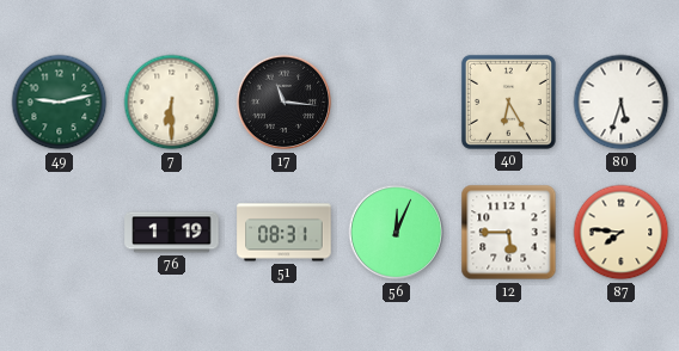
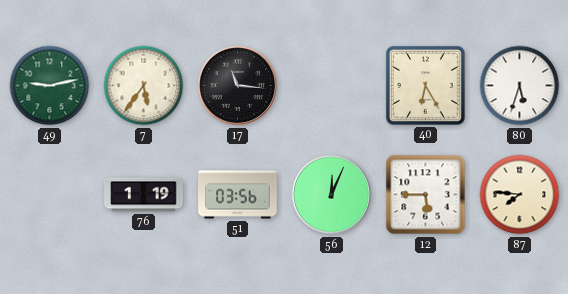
7: 6:30 -> 5:36 (144, 86)
51: 08:31 -> 03:56 (238, 195)
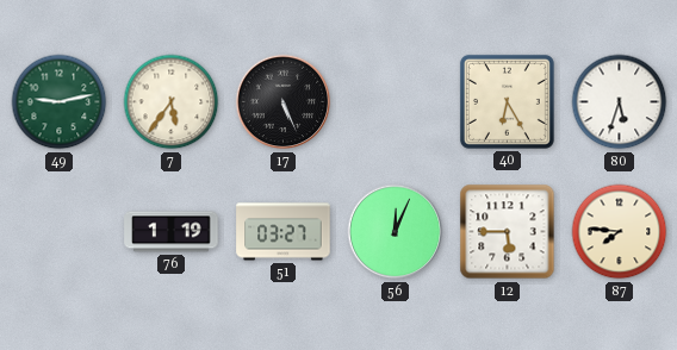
17: 11:16 -> 5:26 (284, 102)
51: 03:56 -> 03:27 (284, 232)
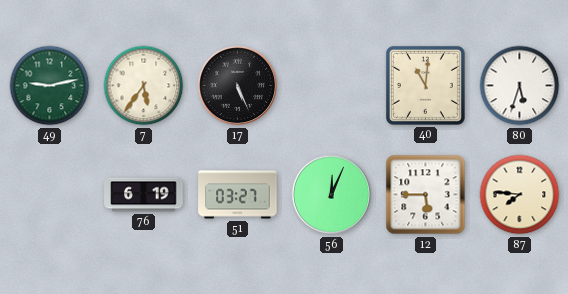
40: 6:25 -> 11:01 (425, 85)
76: 1:19 -> 6:19 (144, 195)
